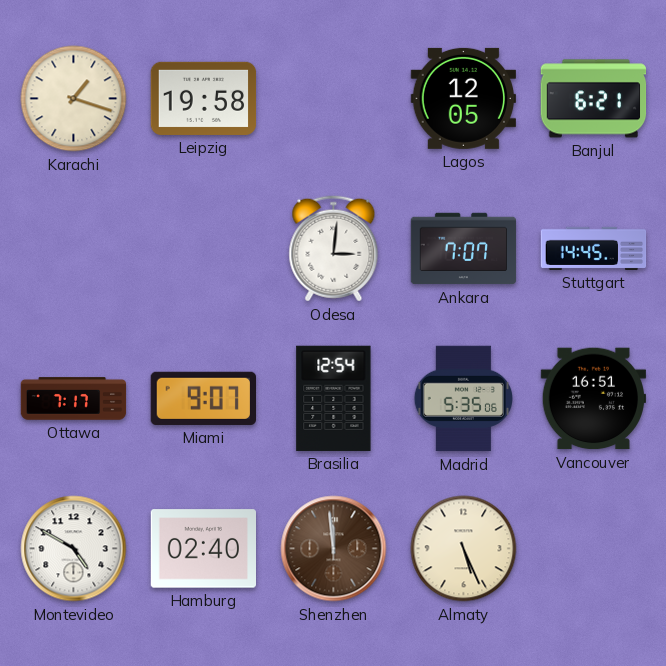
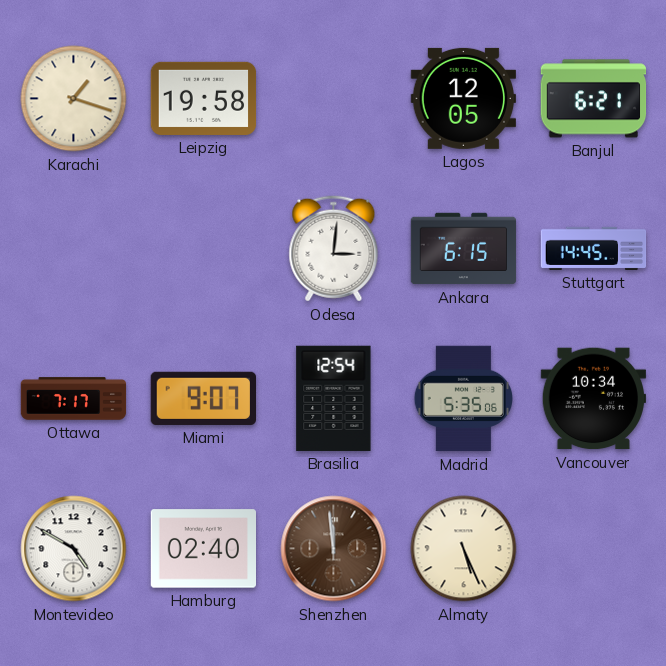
Ankara: 7:07 -> 6:15 (464, 249)
Vancouver: 16:51 -> 10:34 (593, 399)
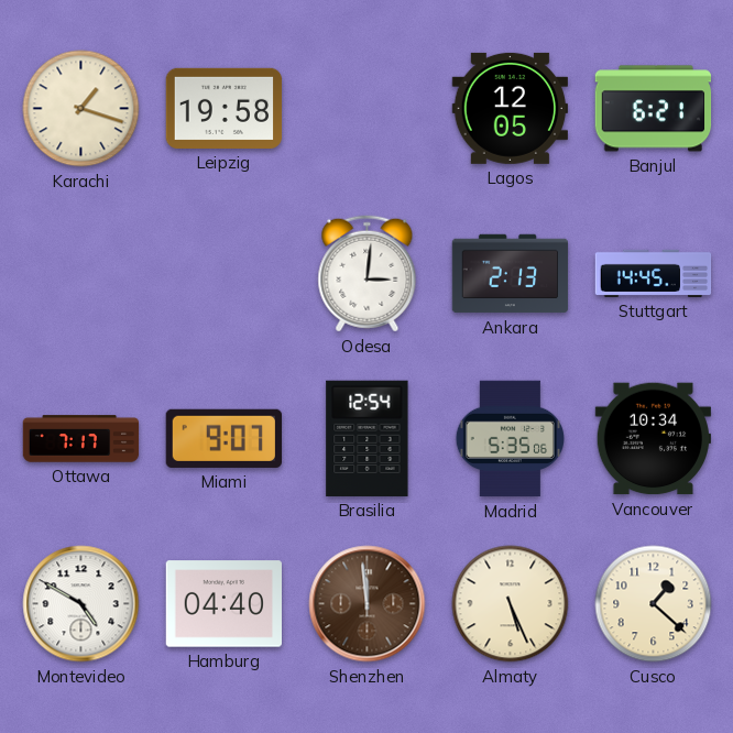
Ankara: 6:15 -> 2:13 (511, 274)
Hamburg: 02:40 -> 04:40 (223, 604)
Cusco: none -> 1:22 (654, 604)
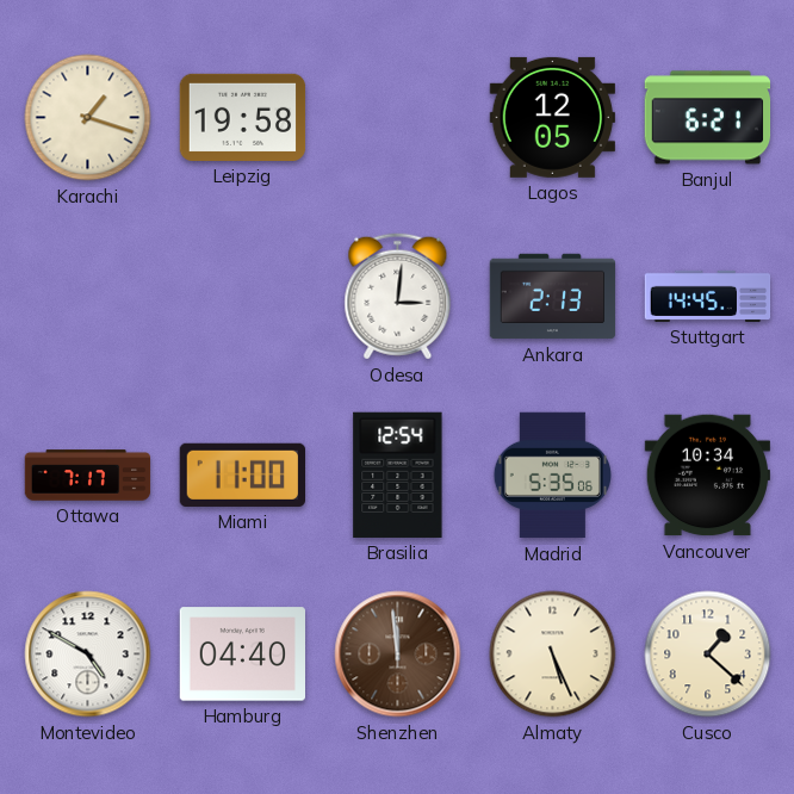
Miami: 9:07 -> 11:00 (242, 474)
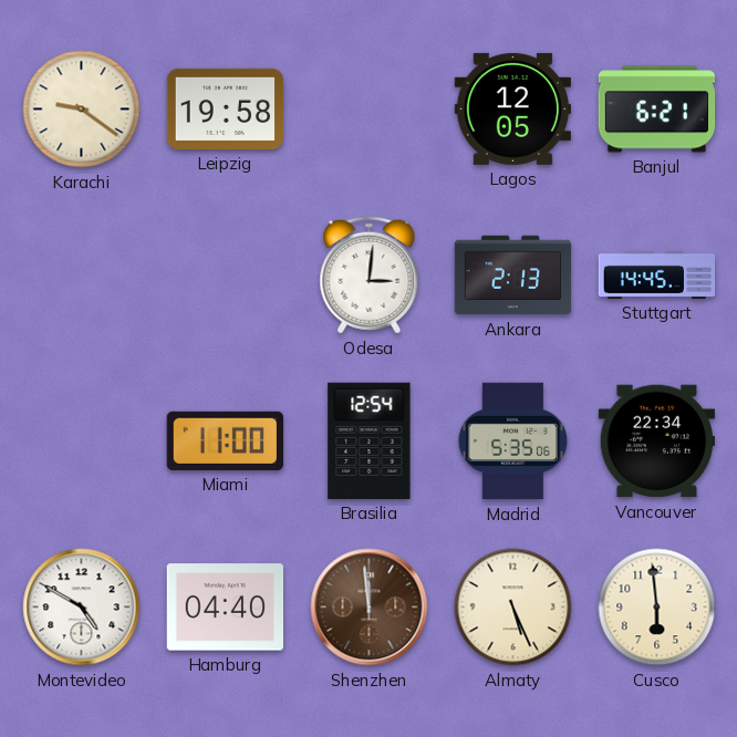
Karachi: 1:18 -> 9:21 (82, 110)
Ottawa: 7:17 -> none (88, 476)
Vancouver: 10:34 -> 22:34 (656, 442)
Cusco: 1:22 -> 5:59 (657, 608)
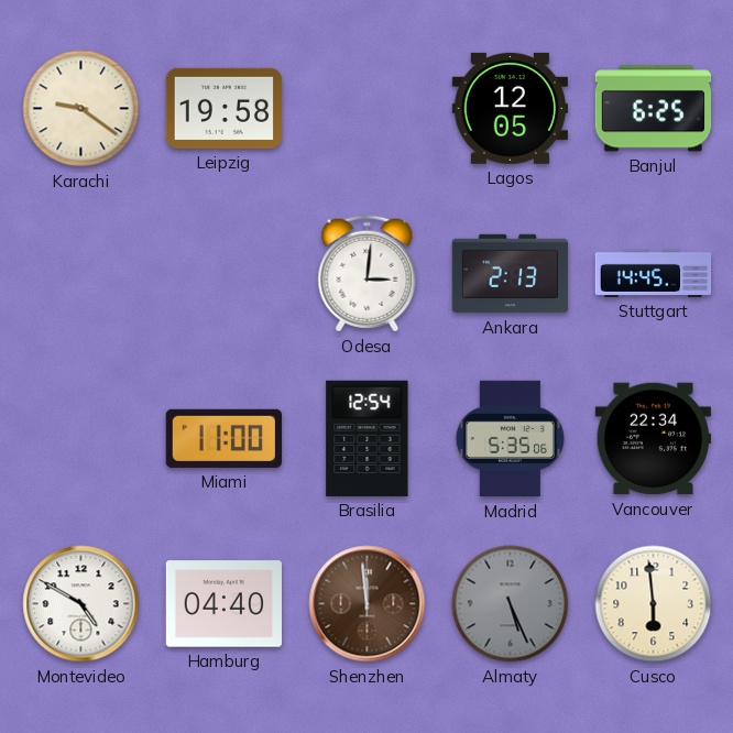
Banjul: 6:21 -> 6:25 (654, 109)
Almaty dial: cream -> grey (511, 604)
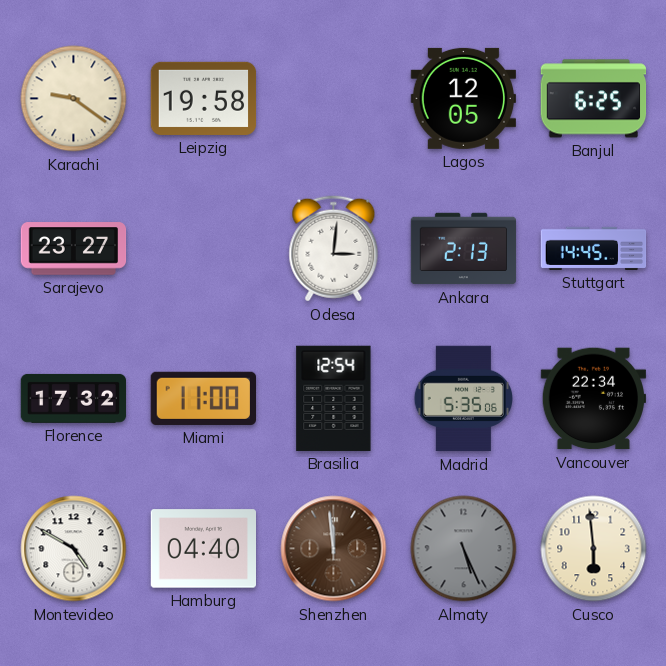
Sarajevo: none -> 23:27 (74, 249)
Florence: none -> 17:32 (74, 398)
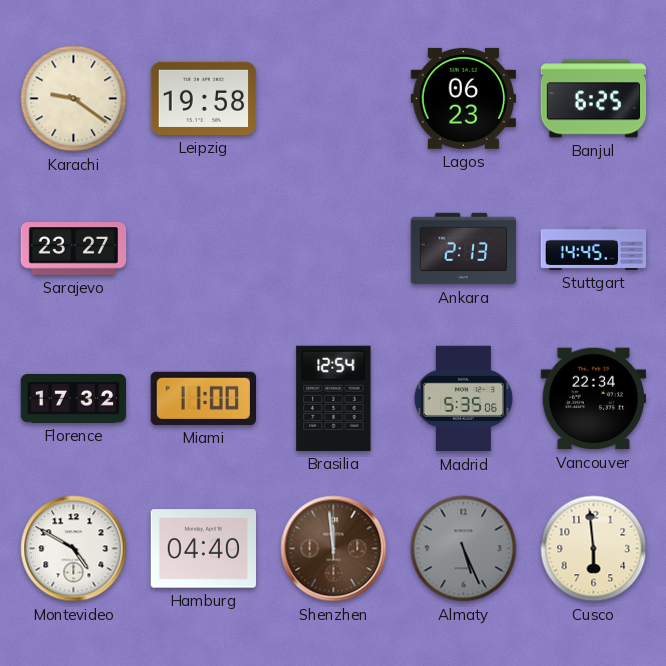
Lagos: 12:05 -> 06:23 (463, 98)
Odesa: 3:01 -> none (334, 249)
